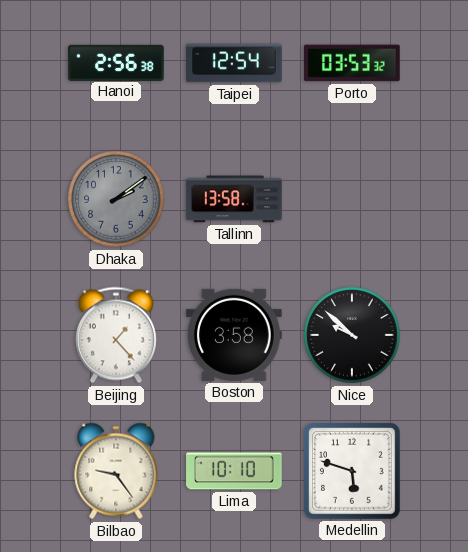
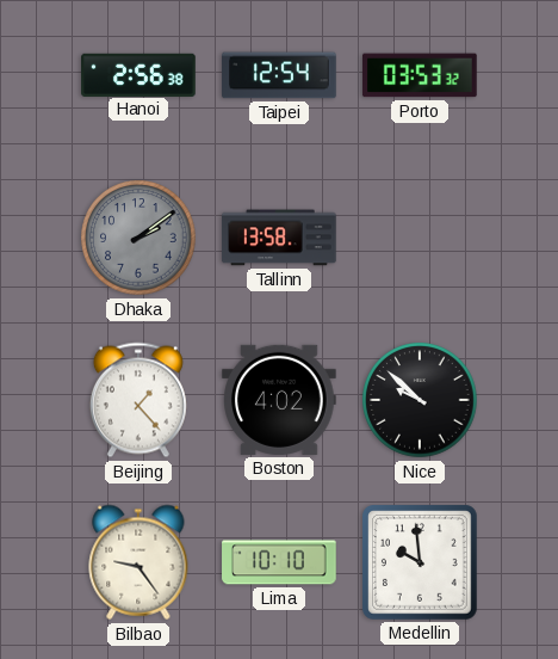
Boston: 3:58 -> 4:02 (279, 400)
Medellin: 5:48 -> 9:59 (421, 563)
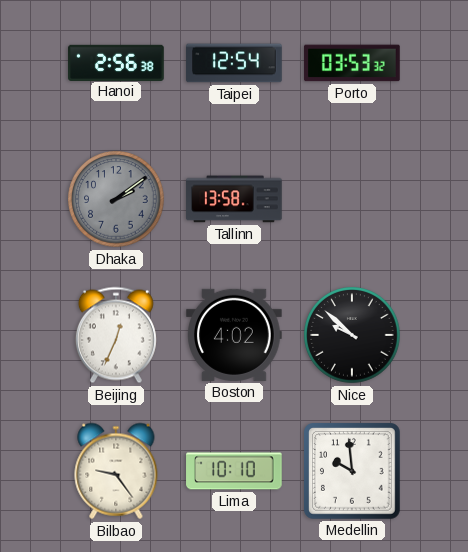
Beijing: 1:23 -> 12:34 (116, 335)
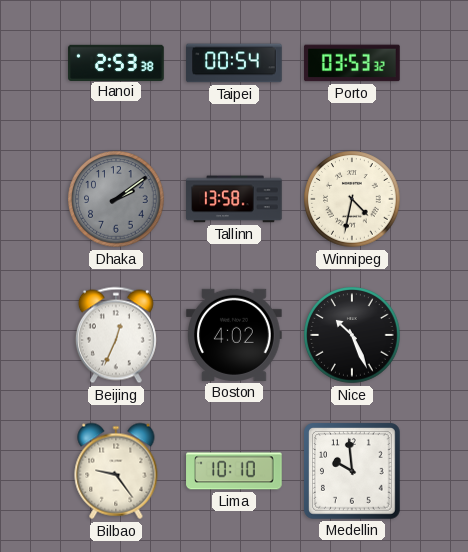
Hanoi: 2:56 -> 2:53 (116, 62)
Taipei: 12:54 -> 00:54 (234, 63)
Winnipeg: none -> 4:32 (352, 199)
Nice: 9:52 -> 10:26 (352, 335)
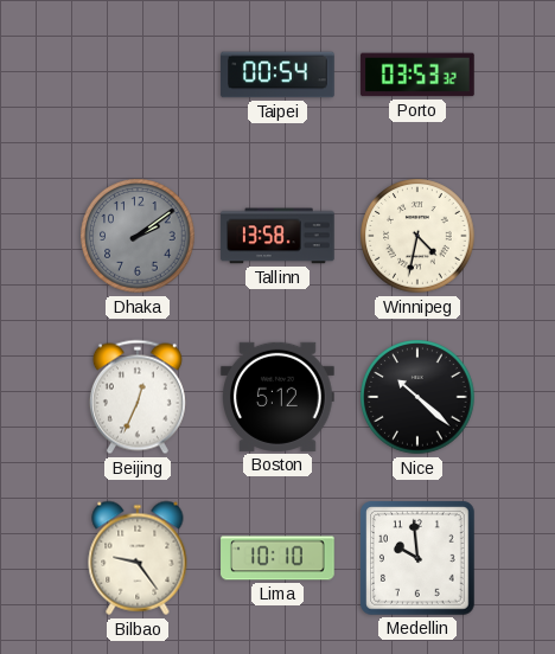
Hanoi: 2:53 -> none (116, 62)
Boston: 4:02 -> 5:12 (277, 397)
Nice: 10:26 -> 10:22 (417, 397)
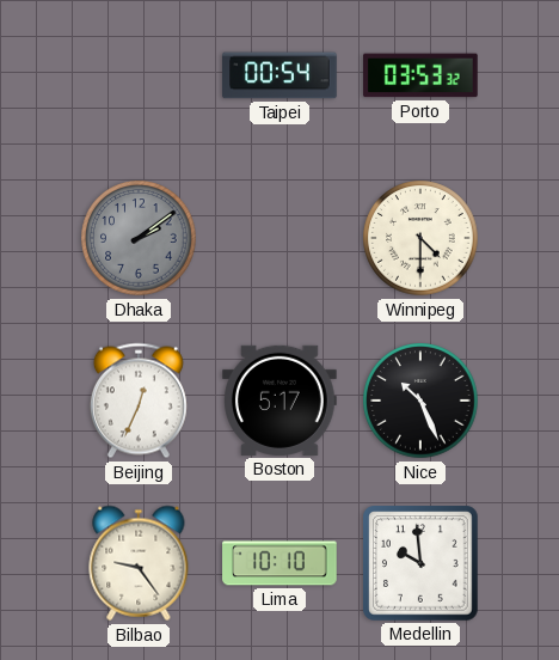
Tallinn: 13:58 -> none (277, 236)
Winnipeg: 4:32 -> 4:30 (420, 238)
Boston: 5:12 -> 5:17 (279, 401)
Nice: 10:22 -> 10:26 (420, 401)
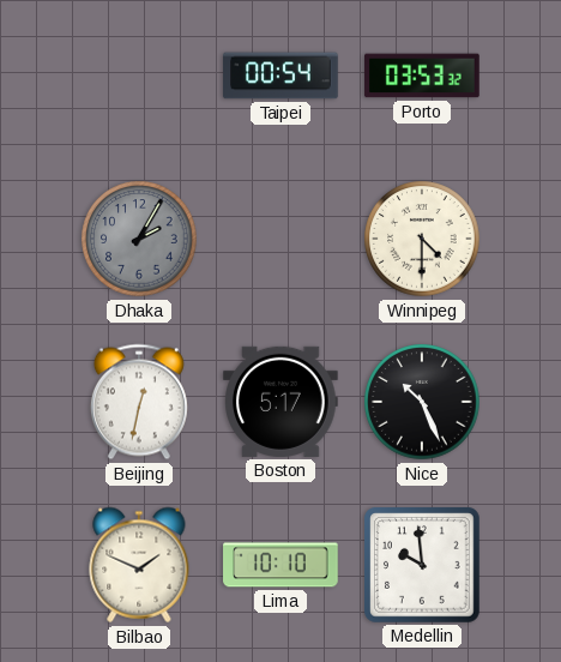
Dhaka: 2:09 -> 2:05 (139, 239)
Beijing: 12:34 -> 12:32 (139, 402)
Bilbao: 9:24 -> 1:49 (139, 565)
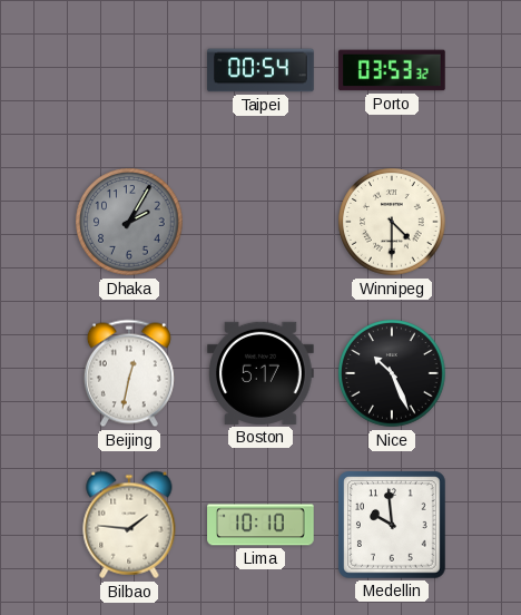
Bilbao: 1:49 -> 1:46 (129, 525)
